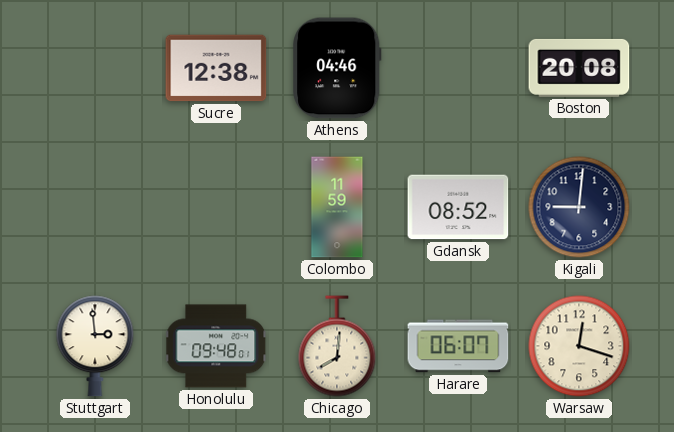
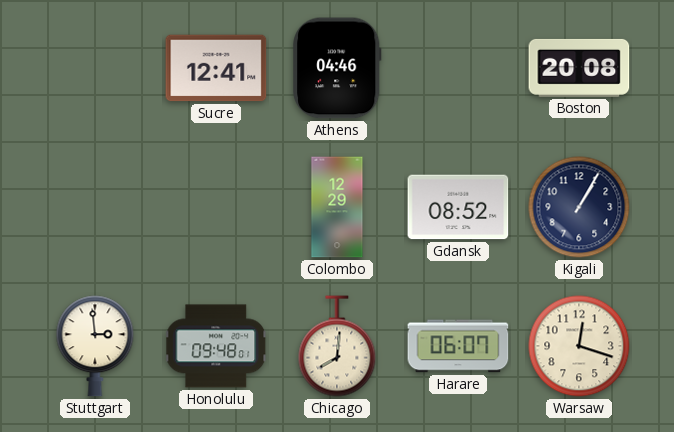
Sucre: 12:38 -> 12:41 (216, 68)
Colombo: 11:59 -> 12:29 (337, 207)
Kigali: 9:01 -> 1:05 (579, 207)
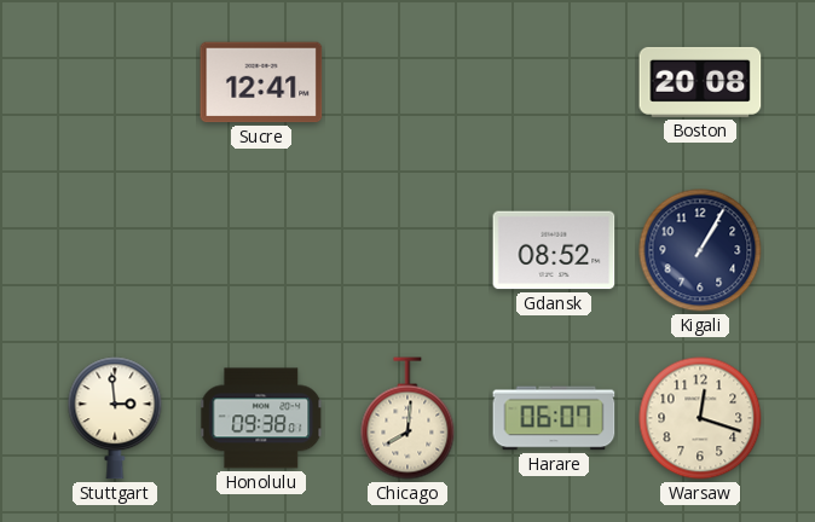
Athens: 04:46 -> none (337, 68)
Colombo: 12:29 -> none (337, 207)
Honolulu: 09:48 -> 09:38 (262, 418)
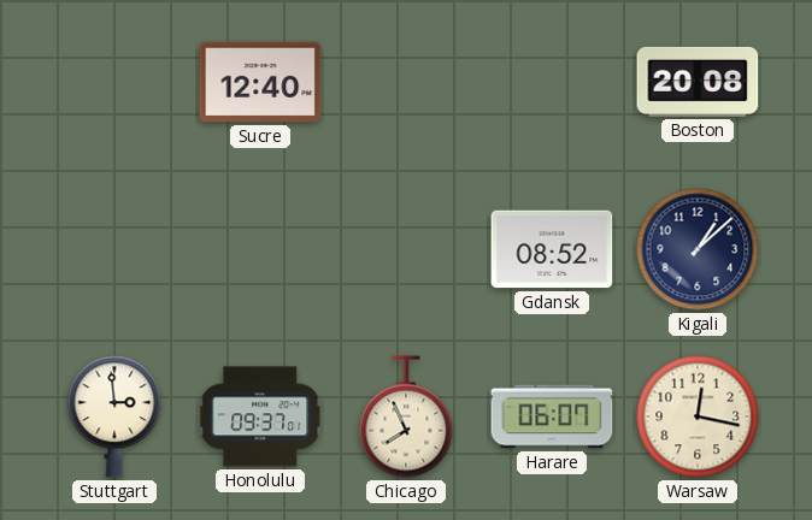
Sucre: 12:41 -> 12:40 (260, 82)
Kigali: 1:05 -> 1:08 (698, 249)
Honolulu: 09:38 -> 09:37 (261, 416)
Chicago: 8:01 -> 7:56 (406, 416)
Warsaw: 12:18 -> 12:17 (698, 416)
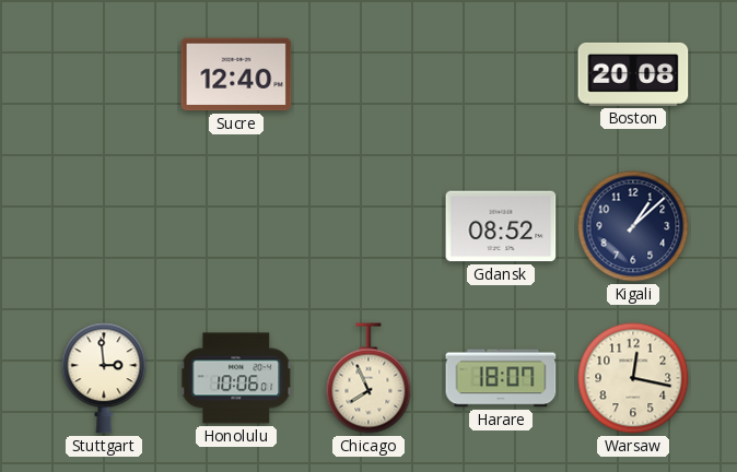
Honolulu: 09:37 -> 10:06 (237, 378)
Harare: 06:07 -> 18:07 (501, 378)
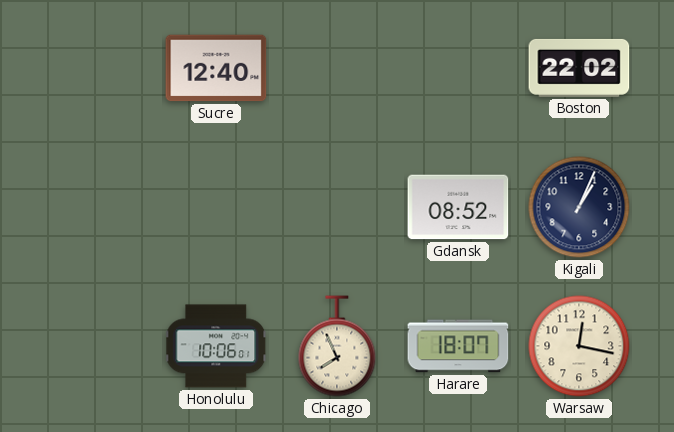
Boston: 20:08 -> 22:02 (579, 68)
Kigali: 1:08 -> 1:04 (579, 207)
Stuttgart: 2:59 -> none (104, 378)
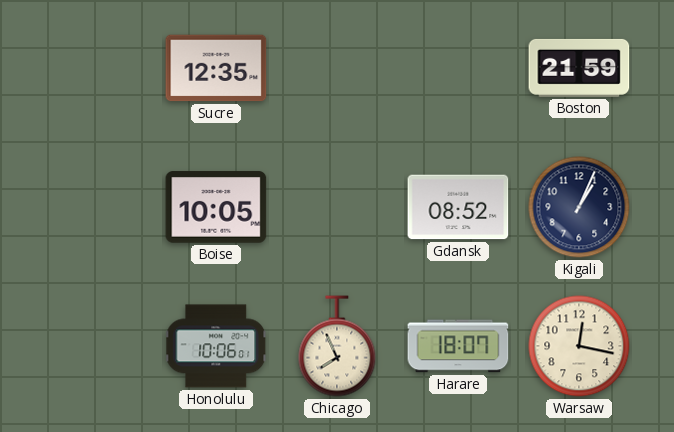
Sucre: 12:40 -> 12:35 (216, 68)
Boston: 22:02 -> 21:59 (579, 68)
Boise: none -> 10:05 (216, 207)
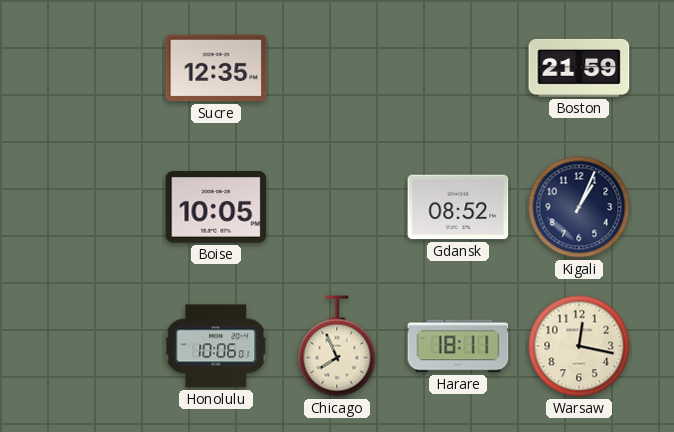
Harare: 18:07 -> 18:11 (458, 346)
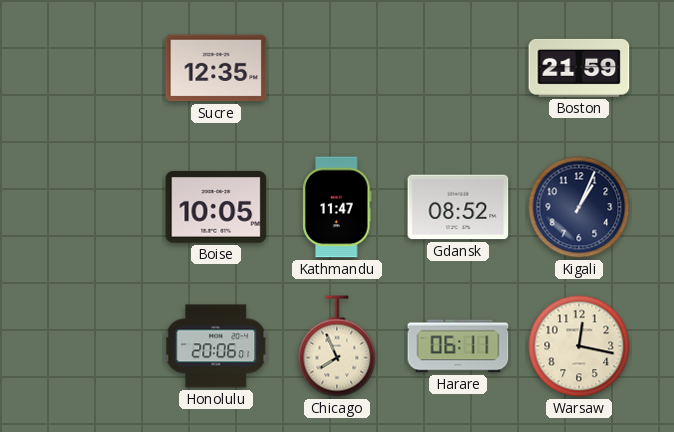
Kathmandu: none -> 11:47 (337, 207)
Honolulu: 10:06 -> 20:06 (217, 346)
Harare: 18:11 -> 06:11 (458, 346)
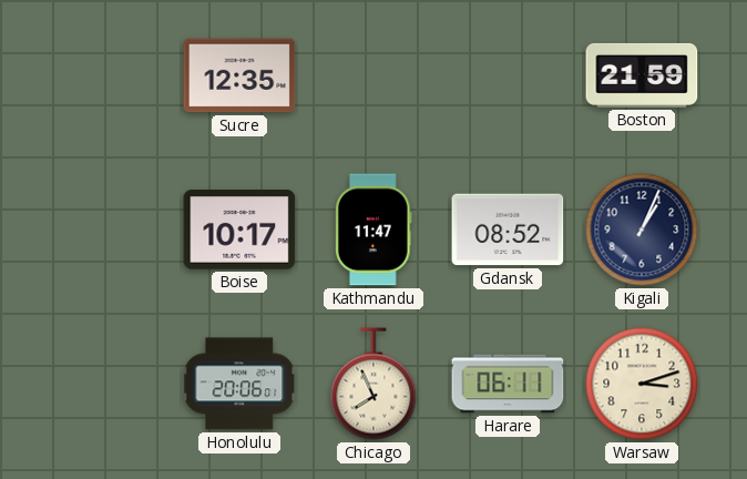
Boise: 10:05 -> 10:17 (239, 230)
Warsaw: 12:17 -> 3:12 (642, 384)
